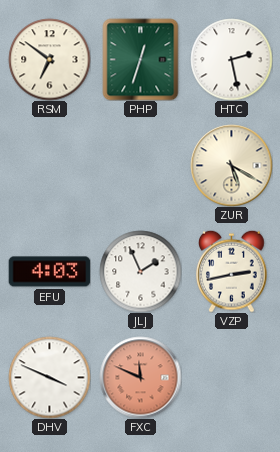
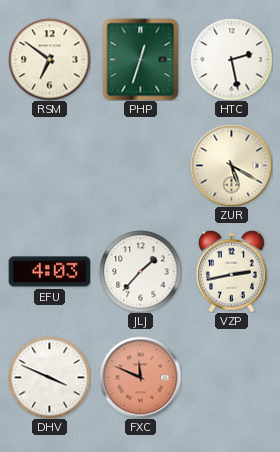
JLJ: 1:56 -> 1:37 (140, 271)
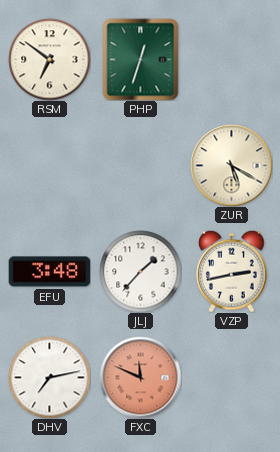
HTC: 2:28 -> none (231, 59)
EFU: 4:03 -> 3:48 (49, 272)
DHV: 3:49 -> 7:13 (49, 377)
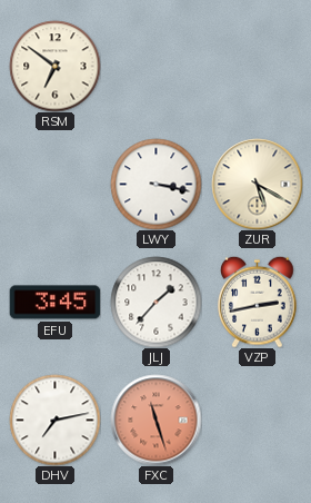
PHP: 12:33 -> none (141, 59)
LWY: none -> 3:17 (155, 184)
EFU: 3:48 -> 3:45 (54, 303)
FXC: 11:49 -> 11:27 (155, 420)
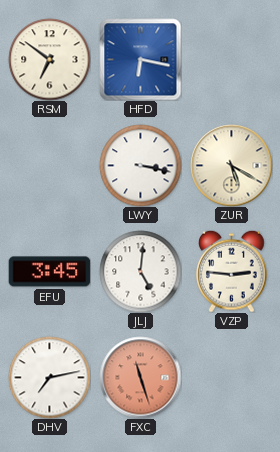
HFD: none -> 6:17 (140, 59)
JLJ: 1:37 -> 5:01 (140, 271)
VZP: 2:43 -> 2:46 (232, 271)
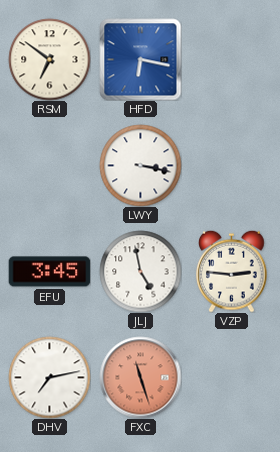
ZUR: 5:20 -> none (231, 165)
JLJ: 5:01 -> 4:58 (140, 271)
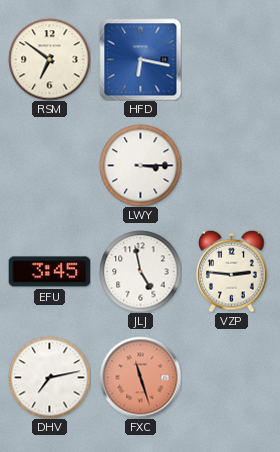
LWY: 3:17 -> 3:15 (140, 165)
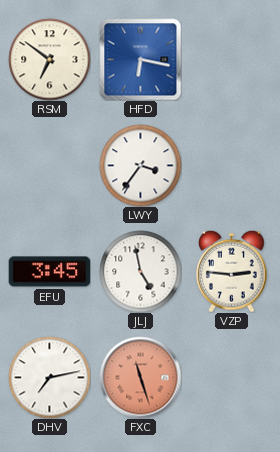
LWY: 3:15 -> 3:36 (140, 165)
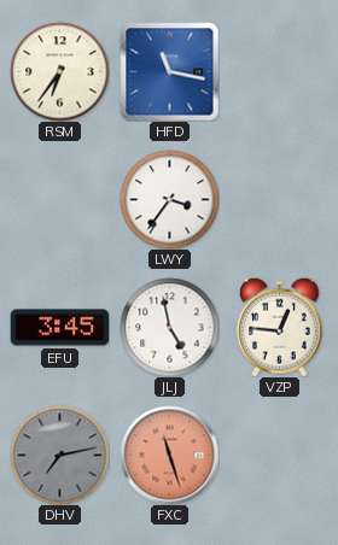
RSM: 6:51 -> 6:36 (59, 71)
HFD: 6:17 -> 11:17 (169, 71)
VZP: 2:46 -> 12:46 (280, 327)
DHV dial: white -> grey (59, 455)
